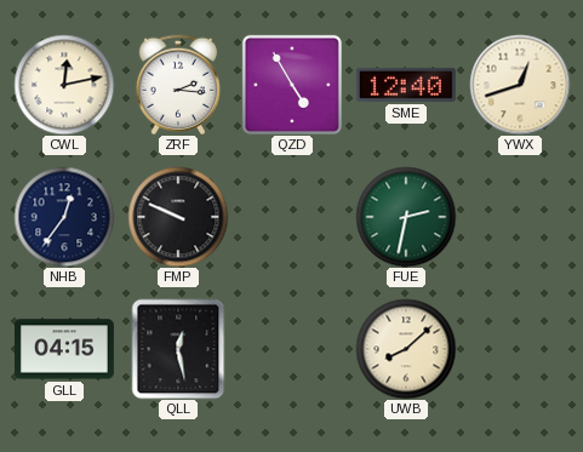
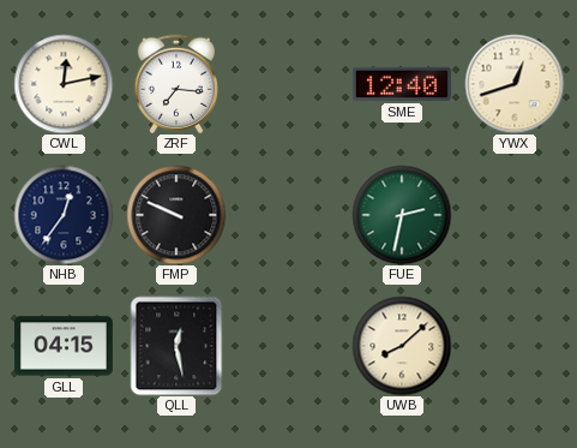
ZRF: 2:16 -> 7:16 (175, 83)
QZD: 4:55 -> none (292, 85)
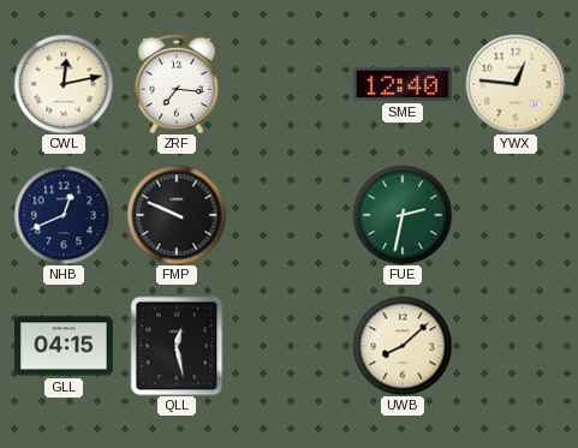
YWX: 12:42 -> 12:46 (516, 84)
NHB: 12:36 -> 12:41 (64, 215)
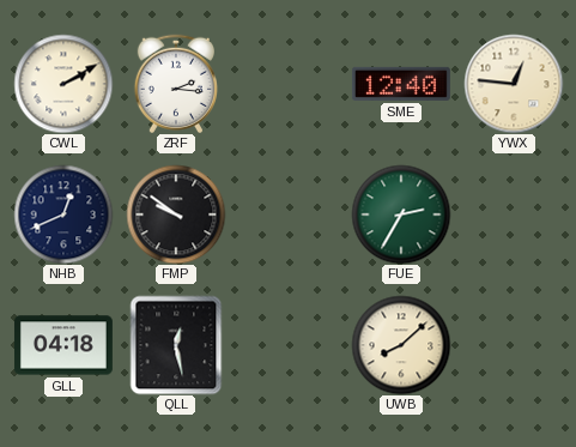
CWL: 12:13 -> 2:10 (63, 84)
ZRF: 7:16 -> 2:16 (175, 83)
FMP: 9:49 -> 9:51 (176, 215)
FUE: 2:32 -> 2:35 (401, 215)
GLL: 04:15 -> 04:18 (63, 345)
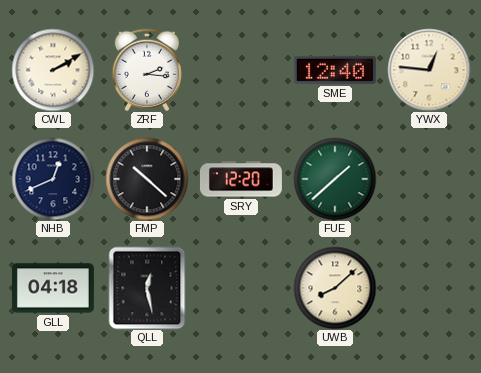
FMP: 9:51 -> 10:22 (147, 179)
SRY: none -> 12:20 (241, 179)
FUE: 2:35 -> 1:38 (335, 179)
